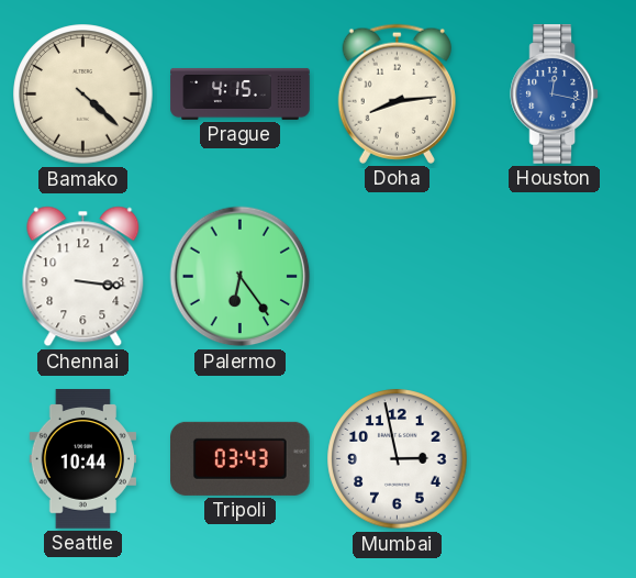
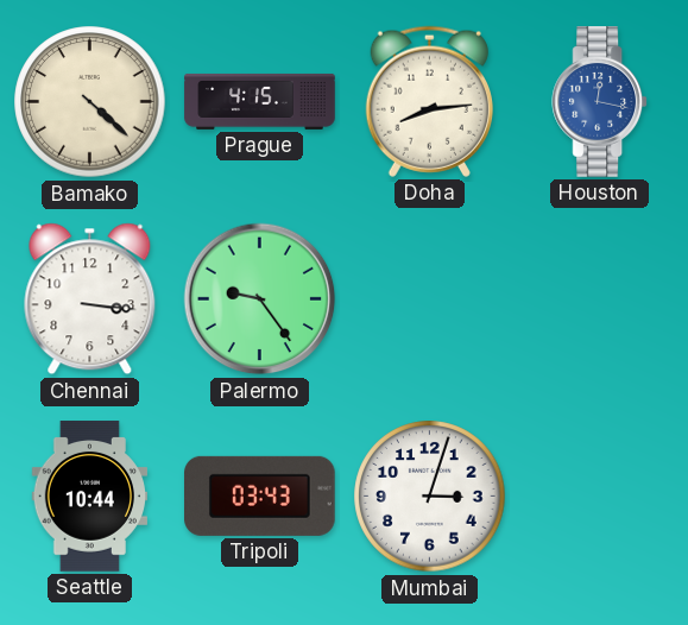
Palermo: 6:24 -> 9:24 (260, 299)
Mumbai: 2:58 -> 3:03 (430, 497)
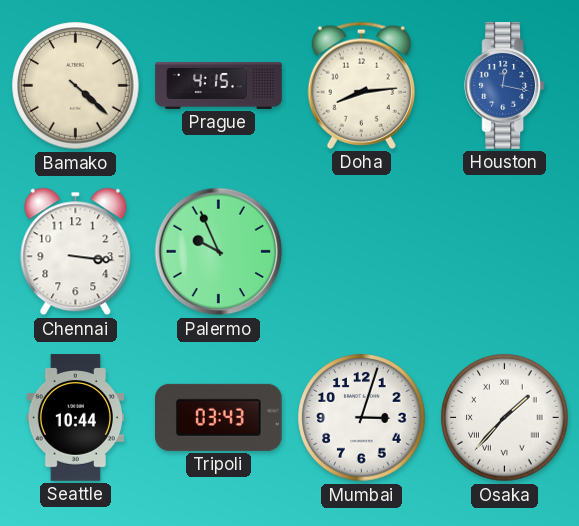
Palermo: 9:24 -> 9:56 (219, 252)
Osaka: none -> 1:37 (505, 418)
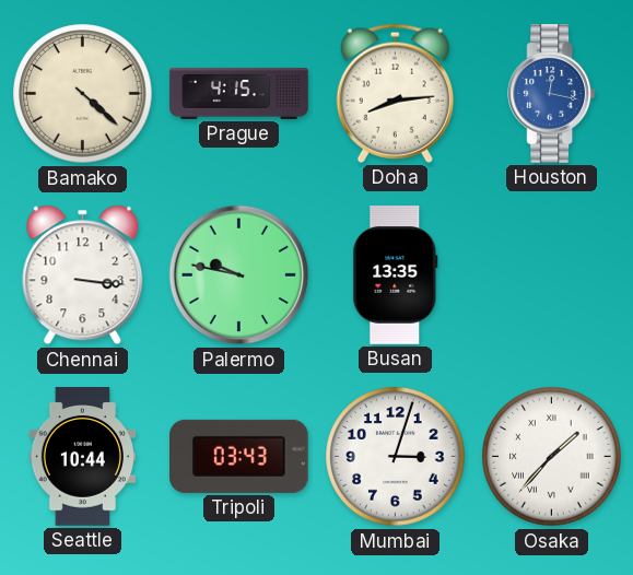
Palermo: 9:56 -> 9:47 (239, 275)
Busan: none -> 13:35 (396, 275)
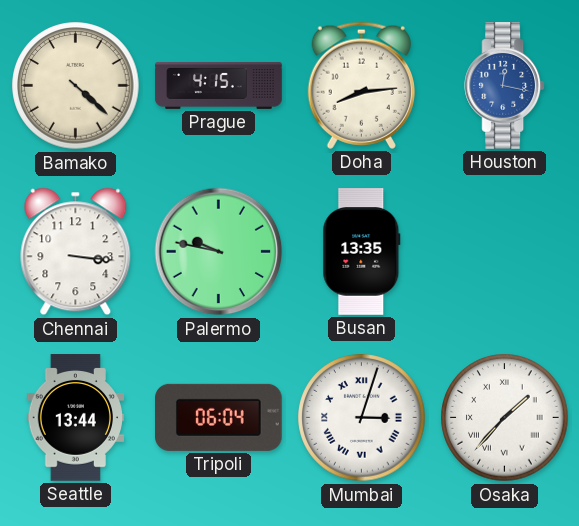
Seattle: 10:44 -> 13:44 (75, 418)
Tripoli: 03:43 -> 06:04 (219, 417)
Mumbai numerals: Arabic -> Roman (362, 418)
